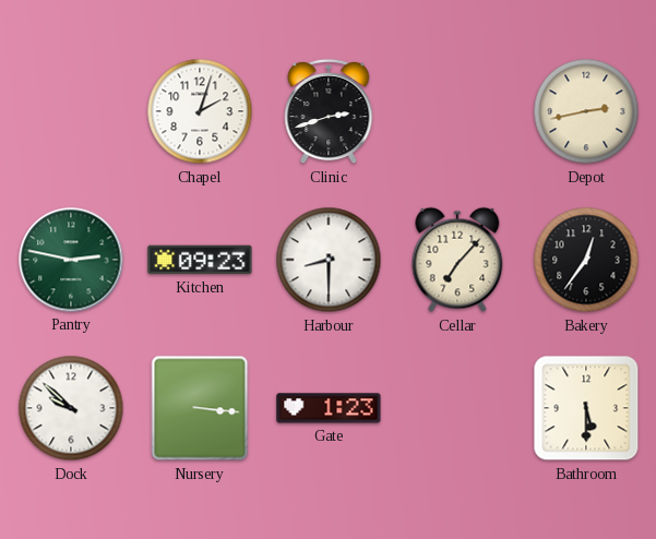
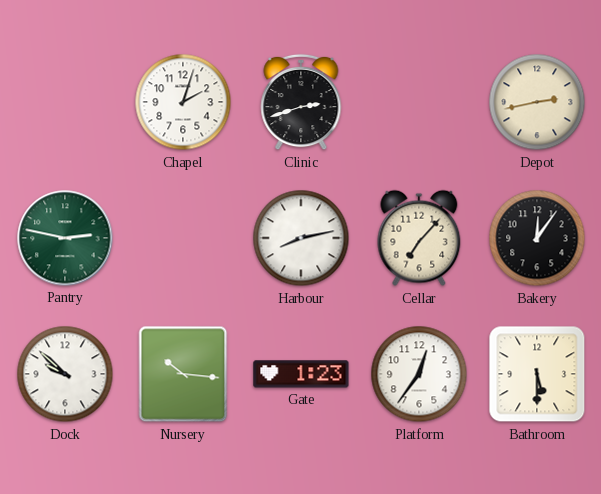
Kitchen: 09:23 -> none (200, 260)
Harbour: 8:30 -> 8:13 (301, 238)
Bakery: 12:36 -> 12:06 (537, 238)
Nursery: 3:16 -> 10:16 (183, 374)
Platform: none -> 12:36 (419, 374)
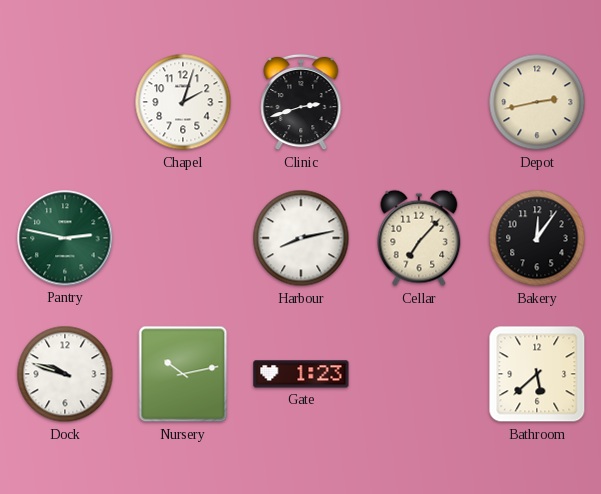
Dock: 9:52 -> 9:48 (65, 374)
Nursery: 10:16 -> 10:13 (183, 374)
Platform: 12:36 -> none (419, 374)
Bathroom: 5:30 -> 5:38 (537, 374)
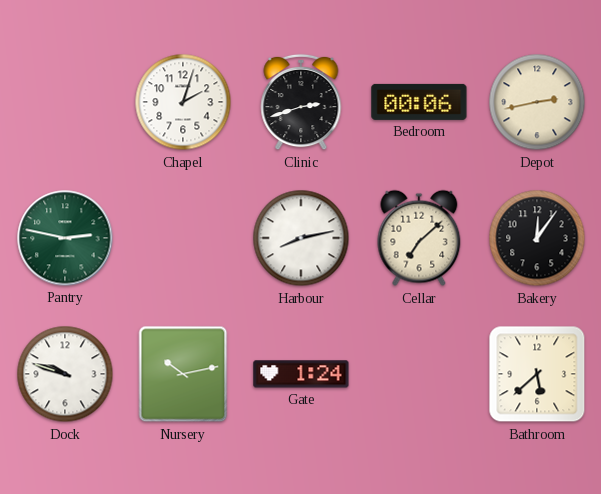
Bedroom: none -> 00:06 (419, 102)
Cellar: 7:07 -> 7:08 (419, 238)
Gate: 1:23 -> 1:24 (301, 374)
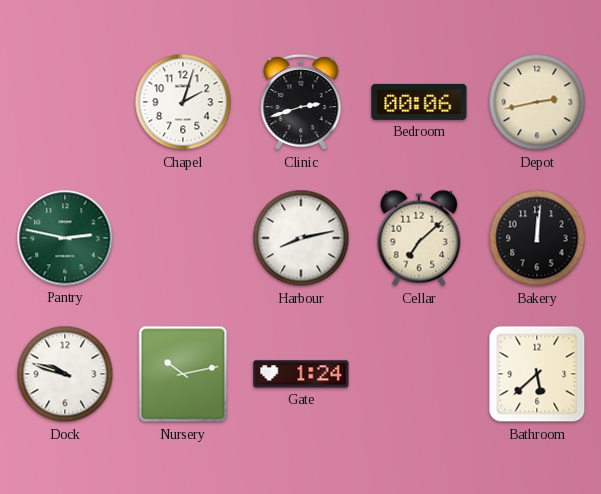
Bakery: 12:06 -> 12:01 (537, 238)
